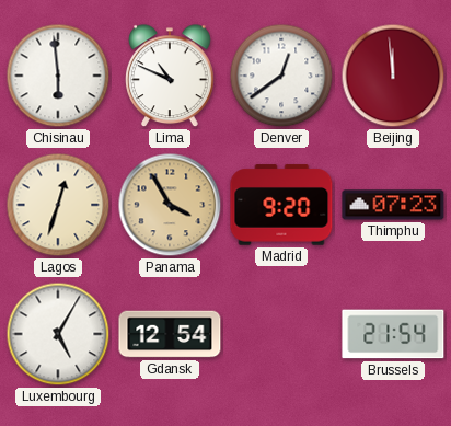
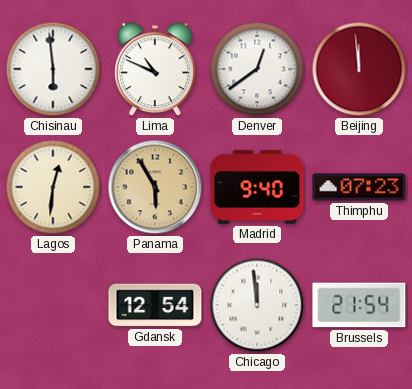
Lagos: 12:33 -> 12:31 (53, 187)
Panama: 3:55 -> 5:55 (155, 187)
Madrid: 9:20 -> 9:40 (257, 187)
Luxembourg: 5:05 -> none (58, 334)
Chicago: none -> 11:59 (257, 305)
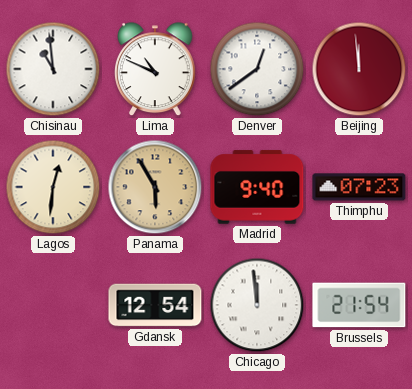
Chisinau: 5:59 -> 10:59 (53, 69)
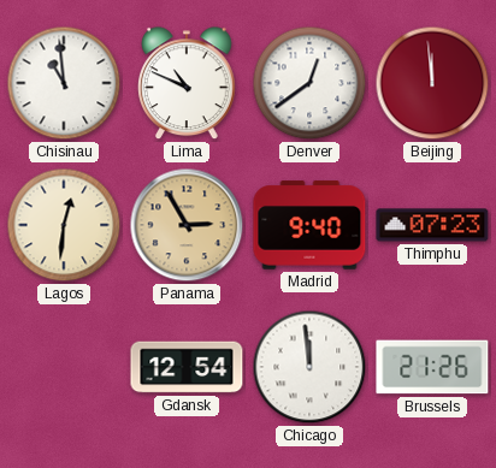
Panama: 5:55 -> 2:55 (187, 225)
Brussels: 21:54 -> 21:26 (432, 367)
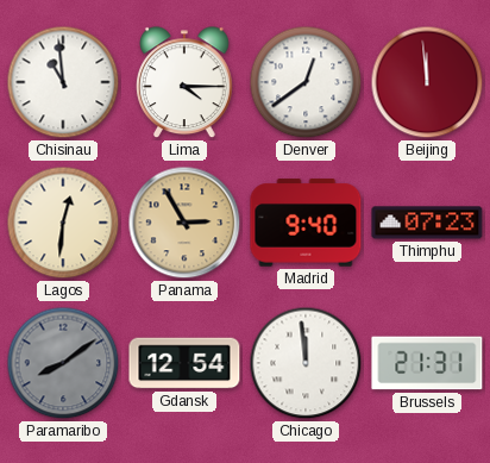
Lima: 10:49 -> 4:15 (186, 83)
Paramaribo: none -> 8:09 (63, 363)
Brussels: 21:26 -> 21:31 (427, 363)
